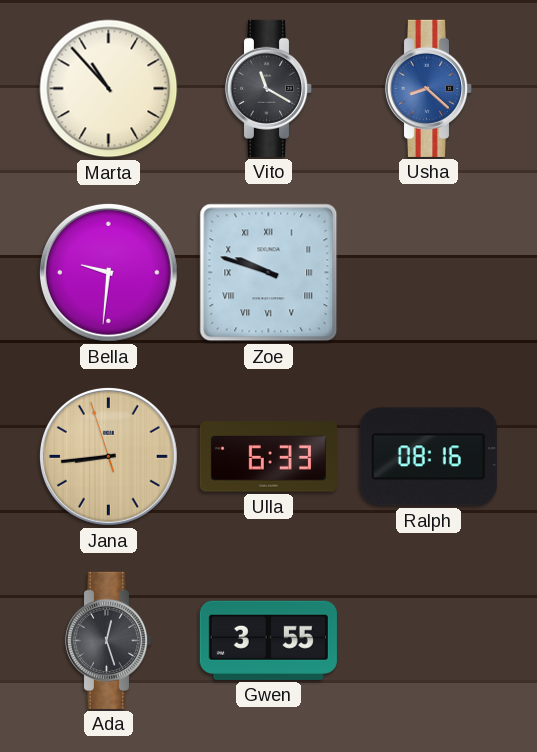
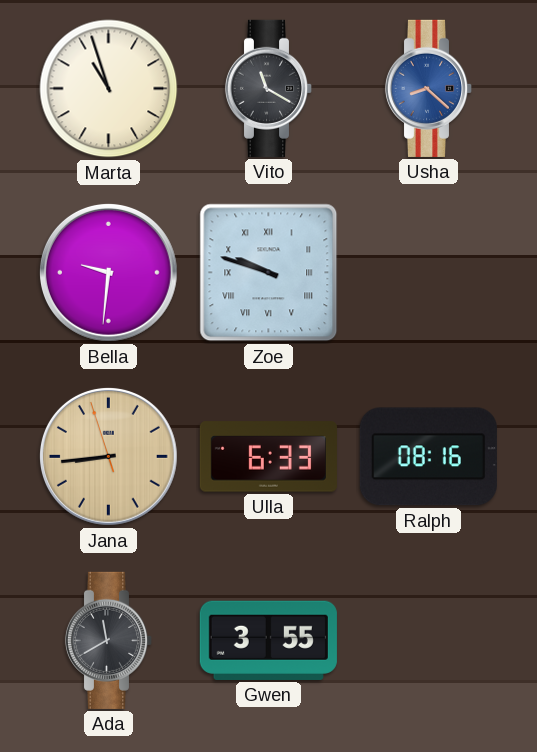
Marta: 10:53 -> 10:57 (109, 89)
Ada: 12:27 -> 11:40 (109, 640)
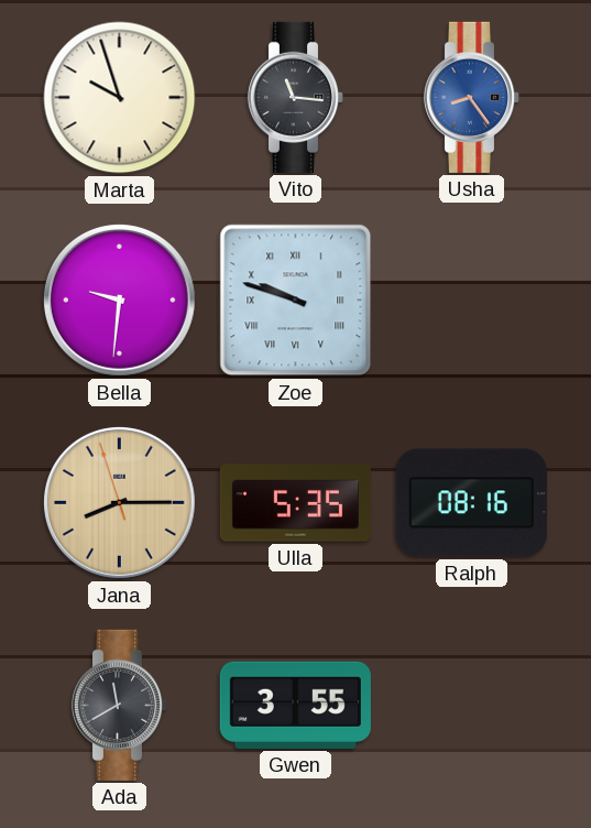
Marta: 10:57 -> 9:57 (120, 98)
Vito: 11:20 -> 11:16 (296, 97)
Usha: 8:22 -> 8:24 (472, 97)
Jana: 8:43 -> 8:14 (119, 502)
Ulla: 6:33 -> 5:35 (295, 503)
